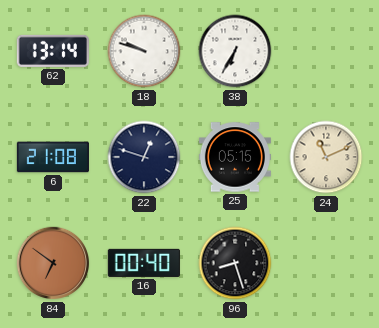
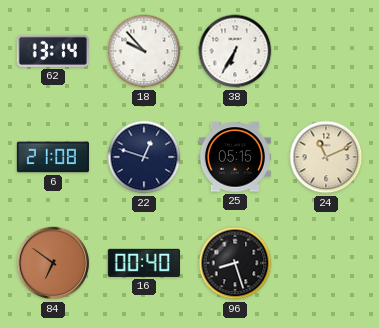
18: 9:48 -> 9:53 (144, 51)
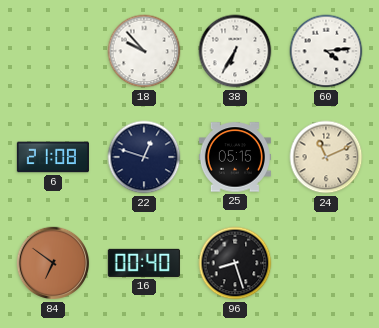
62: 13:14 -> none (53, 51)
60: none -> 4:14 (326, 51)
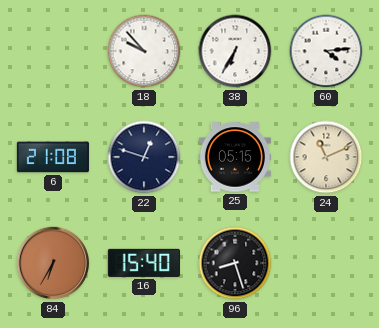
84: 6:51 -> 6:35 (53, 263)
16: 00:40 -> 15:40 (144, 263)
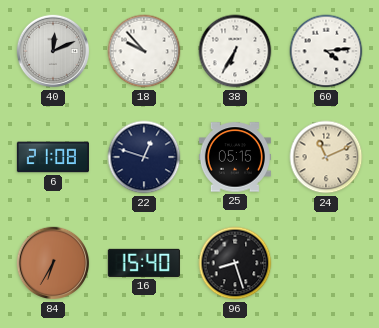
40: none -> 12:11 (53, 51)
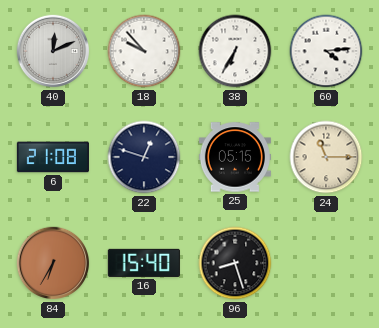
24: 11:11 -> 11:15 (326, 157)
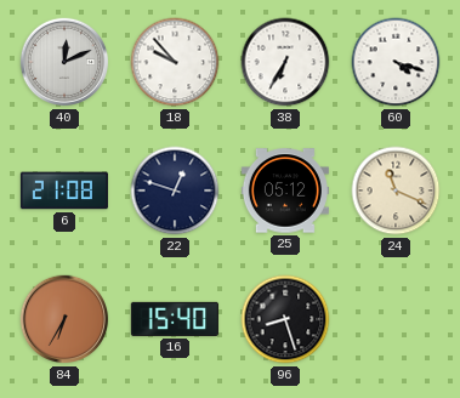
60: 4:14 -> 4:18 (396, 62)
25: 05:15 -> 05:12 (285, 191)
24: 11:15 -> 11:19 (396, 191)
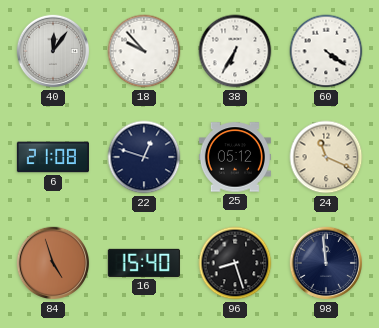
40: 12:11 -> 12:06 (53, 51)
60: 4:18 -> 4:21 (326, 51)
84: 6:35 -> 4:57 (53, 263)
98: none -> 11:59 (326, 263)
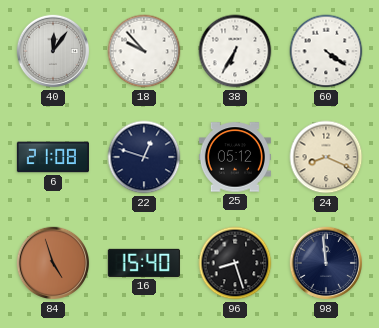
24: 11:19 -> 8:19 (326, 157)
